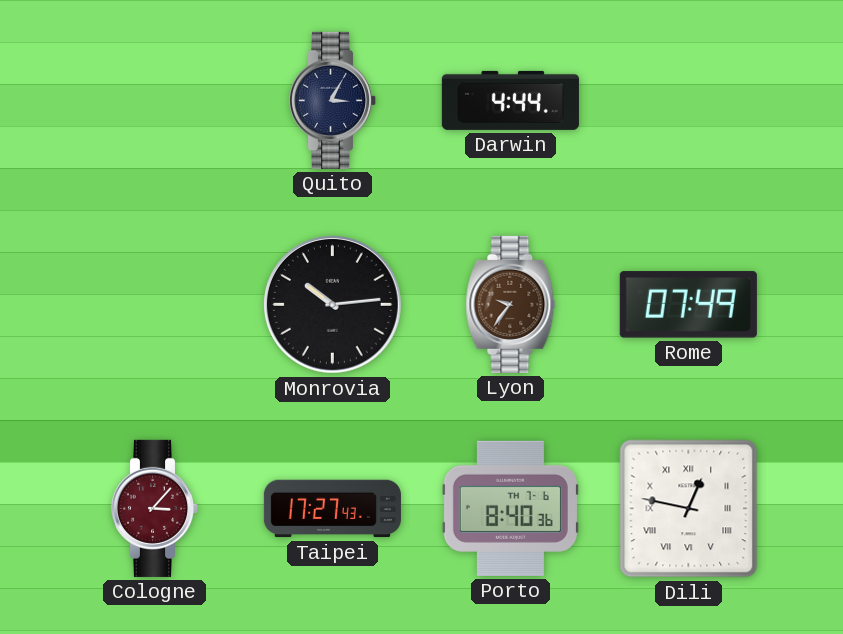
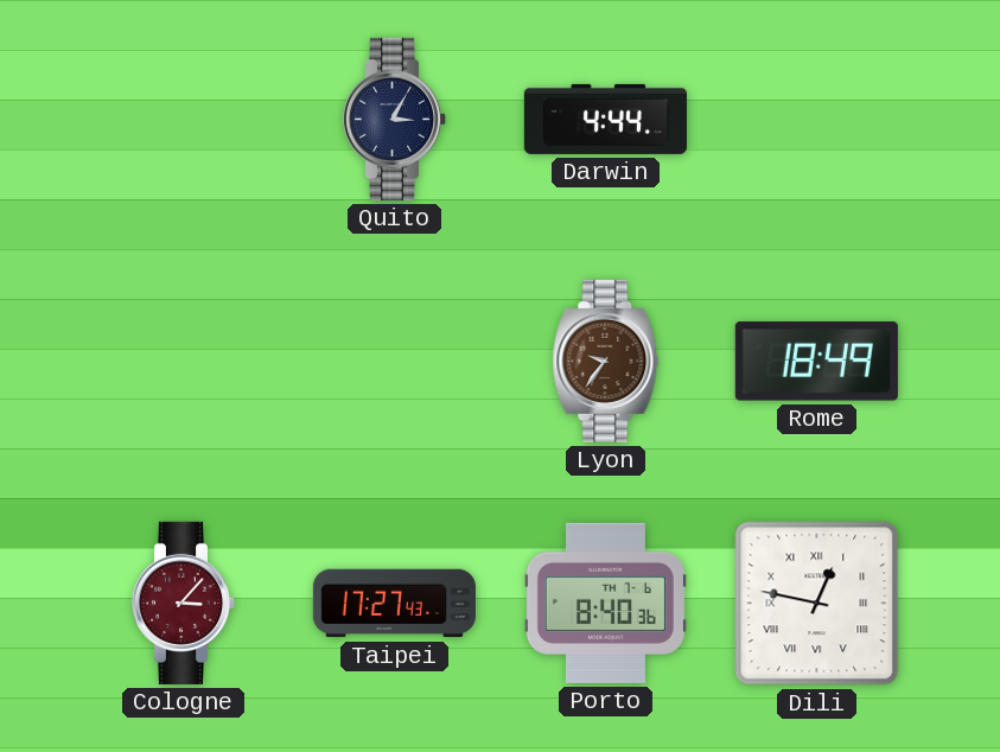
Monrovia: 10:14 -> none (332, 304)
Rome: 07:49 -> 18:49 (816, 362)
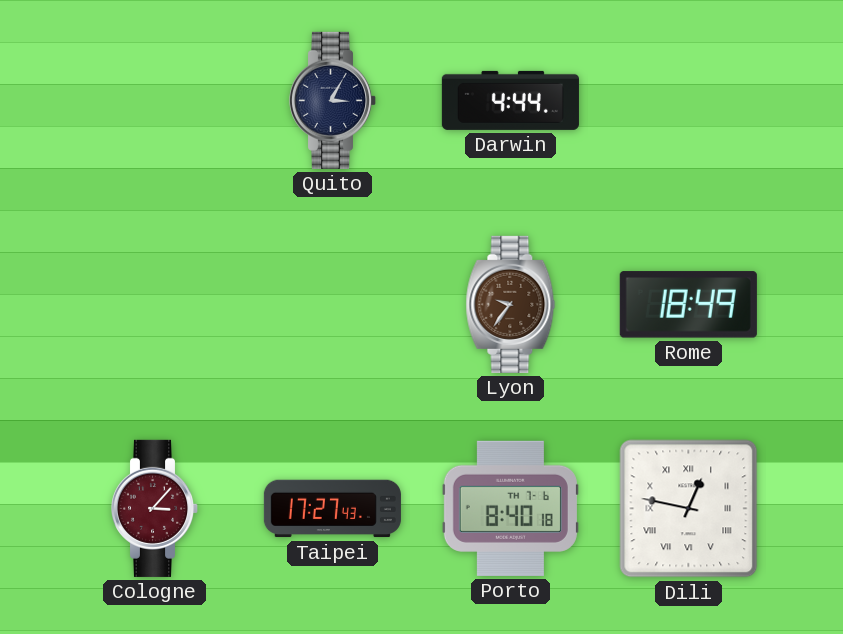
Porto: 8:40:36 -> 8:40:18 (510, 508)
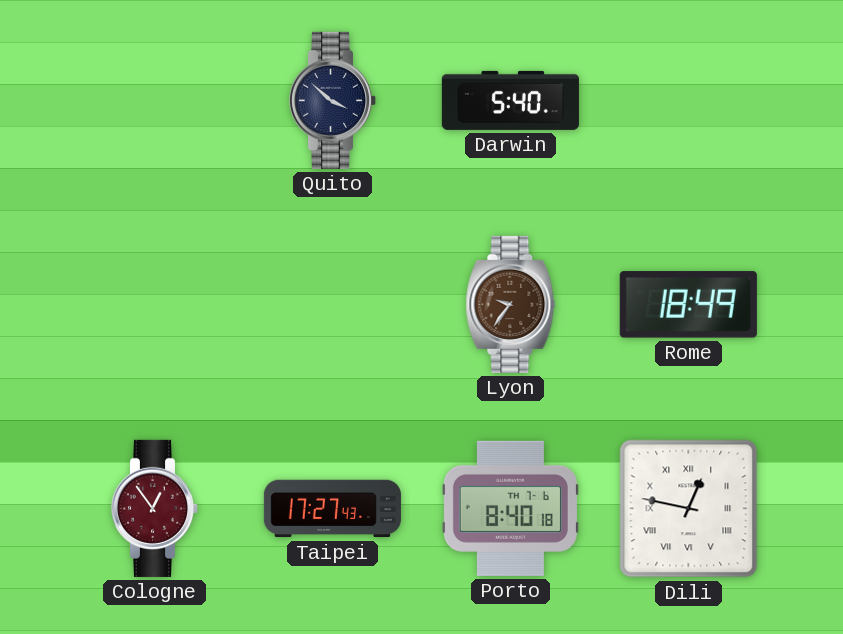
Quito: 3:05 -> 3:52 (333, 100)
Darwin: 4:44 -> 5:40 (510, 100)
Cologne: 3:07 -> 12:54 (155, 508)
